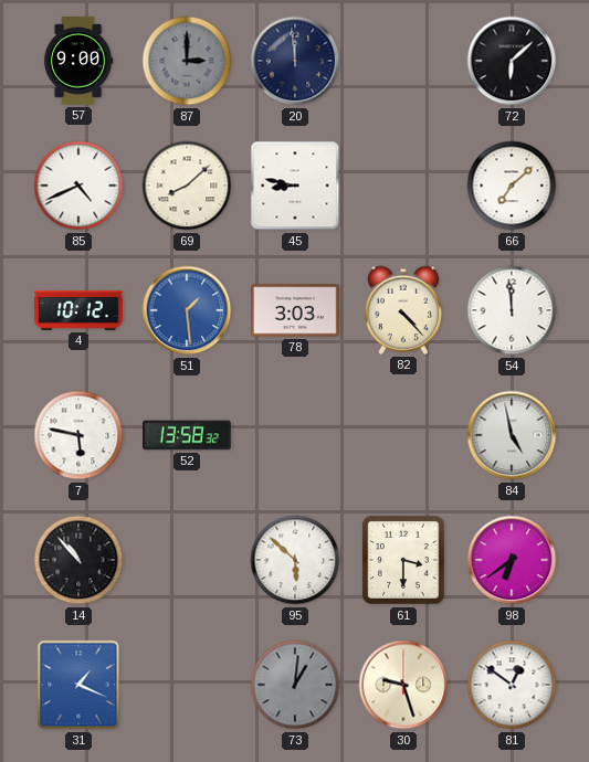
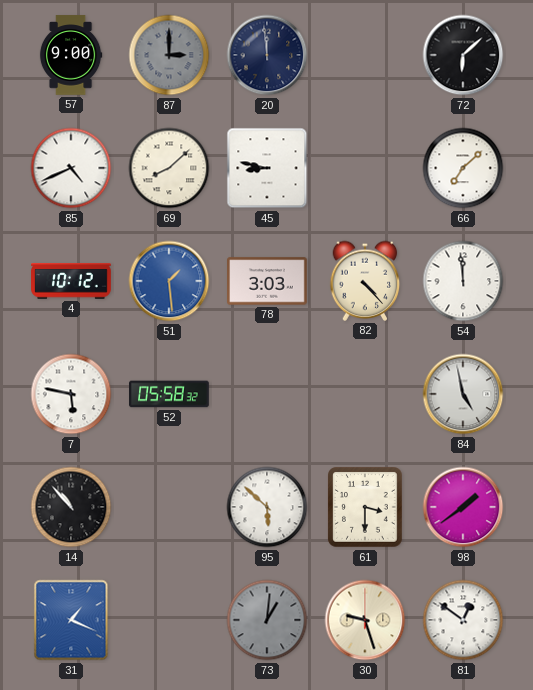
52: 13:58 -> 05:58 (169, 394)
98: 6:39 -> 1:39 (463, 507)
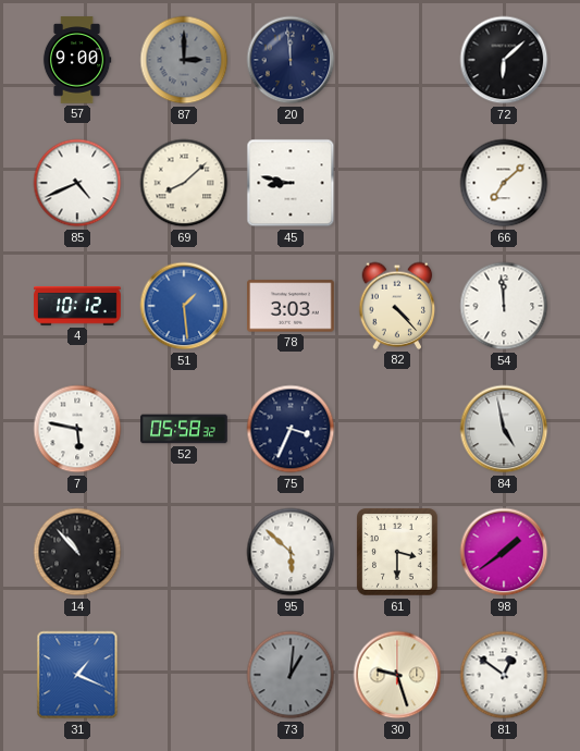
75: none -> 3:34 (291, 429)
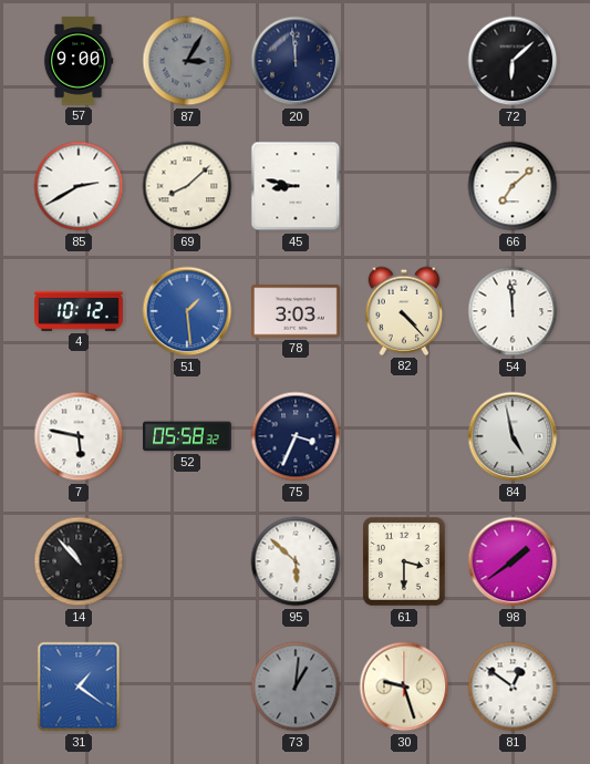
87: 3:00 -> 3:05 (187, 61)
85: 4:41 -> 2:40 (79, 186)
31: 1:19 -> 1:21 (79, 686)
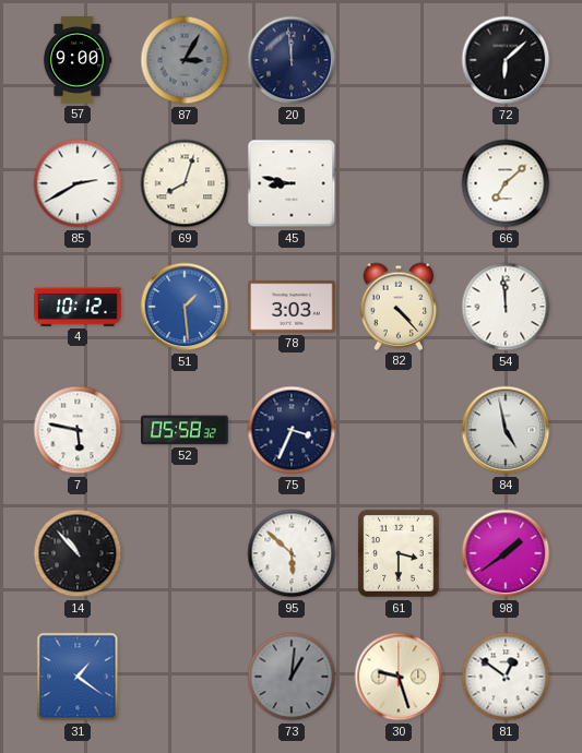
69: 8:08 -> 8:03 (185, 183)
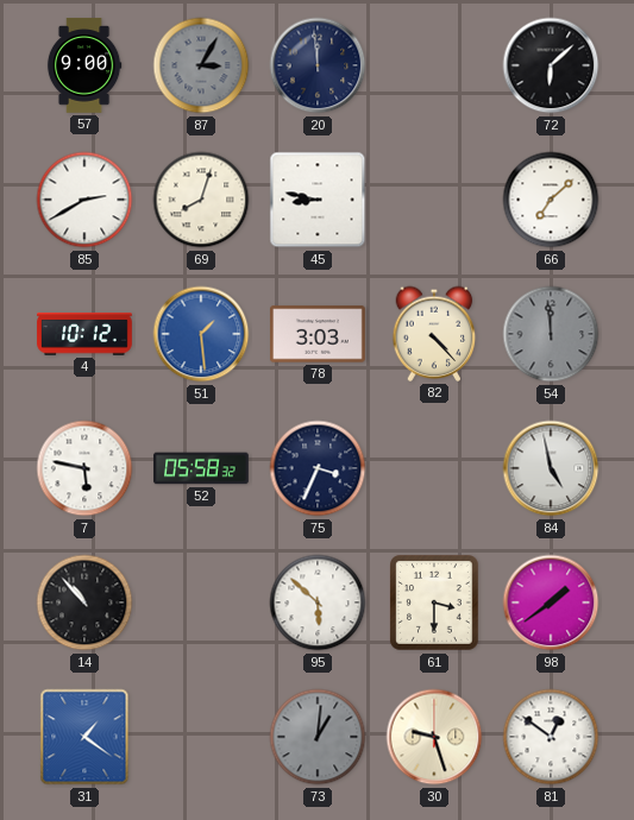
54 dial: white -> grey (551, 334)
